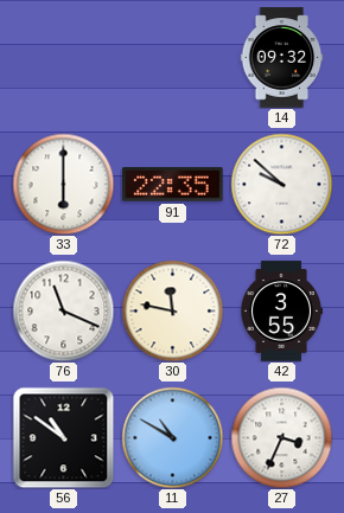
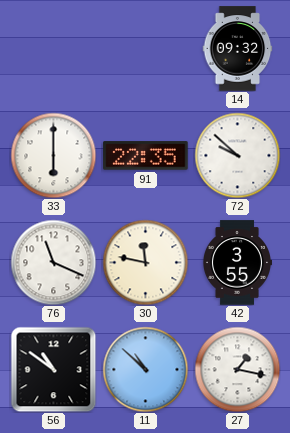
11: 10:50 -> 10:52 (145, 369)
27: 3:34 -> 1:17 (237, 369)
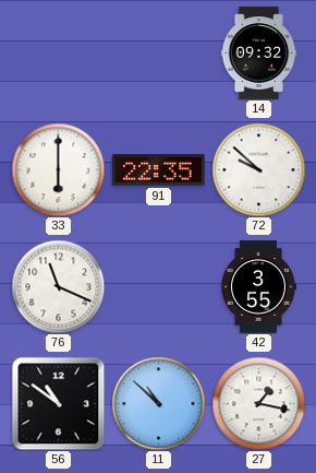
30: 11:47 -> none (145, 262)
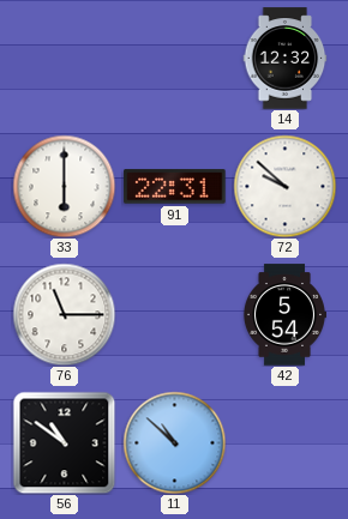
14: 09:32 -> 12:32 (286, 59)
91: 22:35 -> 22:31 (175, 187)
76: 11:19 -> 11:15 (64, 314)
42: 3:55 -> 5:54 (283, 315)
27: 1:17 -> none (258, 403)
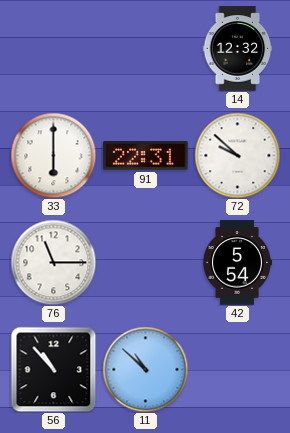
56: 10:51 -> 10:53 (53, 369)
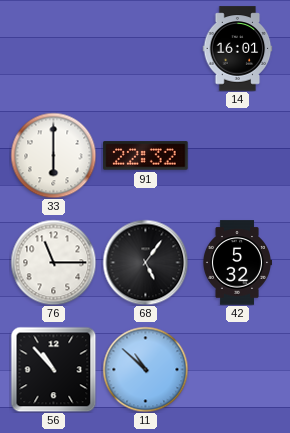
14: 12:32 -> 16:01 (238, 49)
91: 22:31 -> 22:32 (146, 156)
72: 9:52 -> none (237, 155)
68: none -> 5:06 (145, 262)
42: 5:54 -> 5:32 (236, 263)
